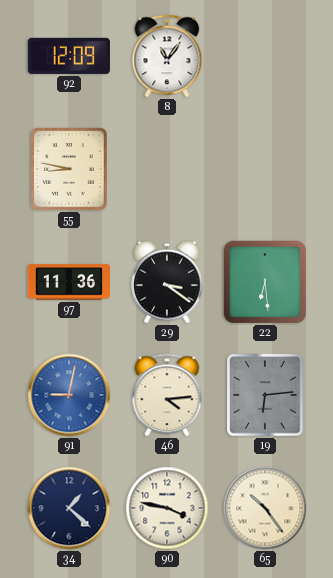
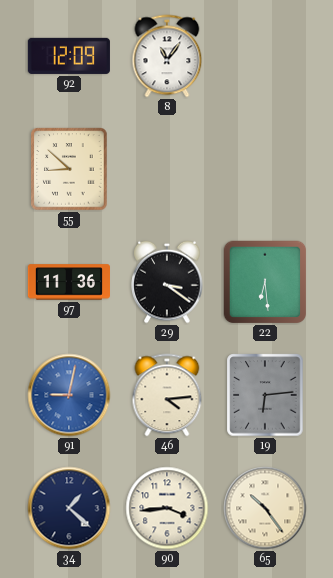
55: 8:47 -> 8:52 (69, 169)
90: 3:47 -> 3:44 (167, 508)
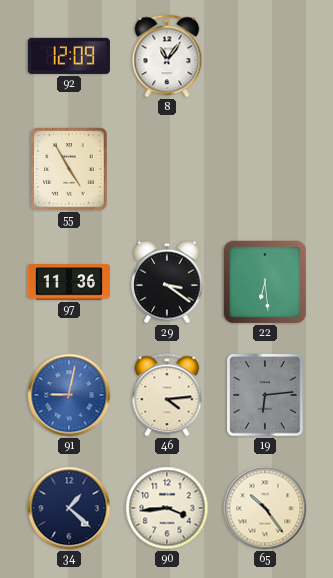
55: 8:52 -> 4:55 (69, 169)
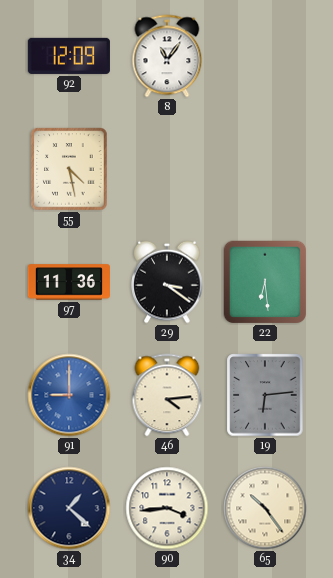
55: 4:55 -> 4:28 (69, 169)
91: 9:02 -> 9:00 (69, 395)
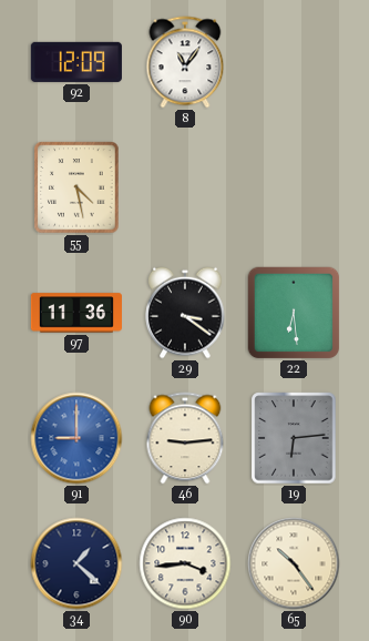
46: 4:14 -> 9:14 (185, 438)
